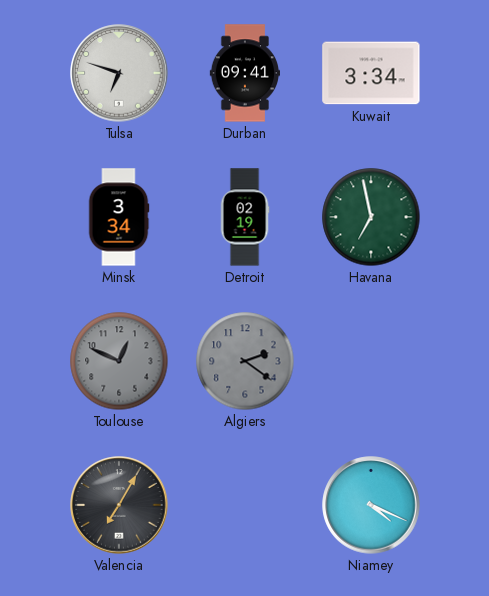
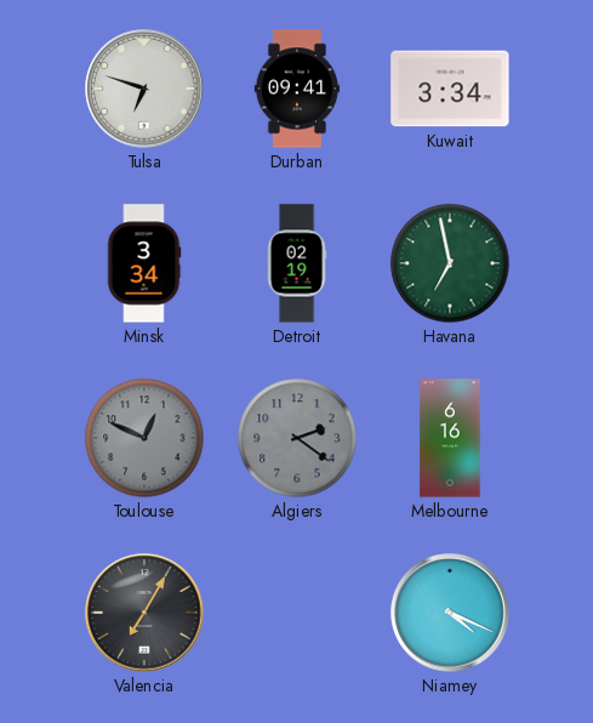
Melbourne: none -> 6:16 (450, 438)
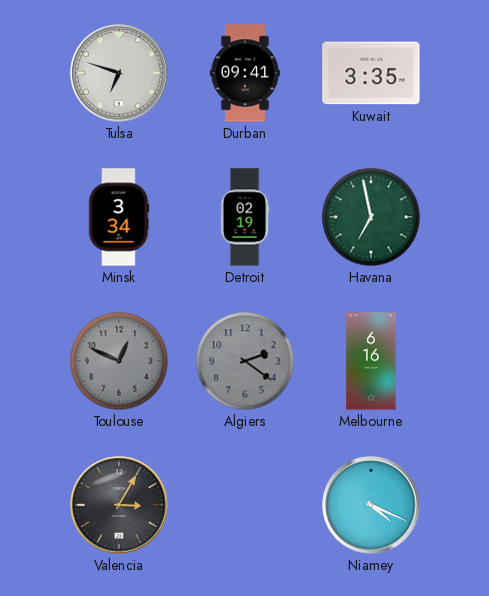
Kuwait: 3:34 -> 3:35 (371, 73)
Valencia: 7:05 -> 3:05 (119, 505)
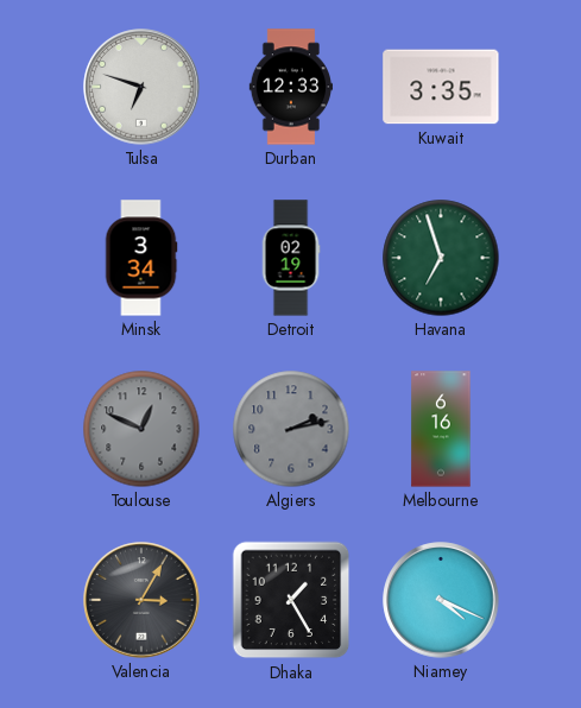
Durban: 09:41 -> 12:33 (290, 87)
Havana: 6:58 -> 6:57 (441, 258)
Algiers: 2:21 -> 2:13 (291, 429)
Dhaka: none -> 1:25 (291, 600)
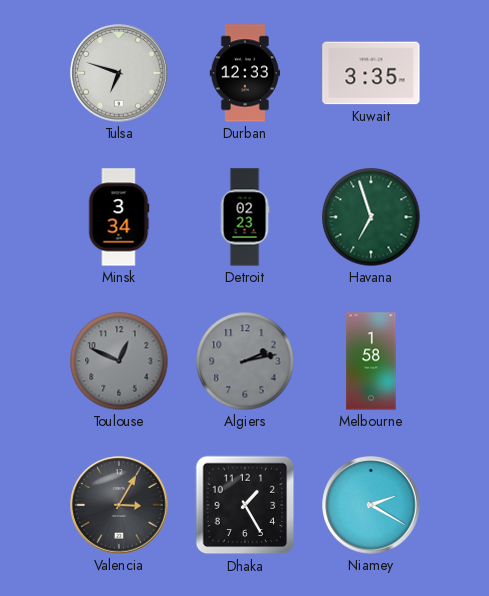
Detroit: 02:19 -> 02:23 (245, 217)
Melbourne: 6:16 -> 1:58 (371, 361)
Niamey: 4:19 -> 2:20 (371, 505)
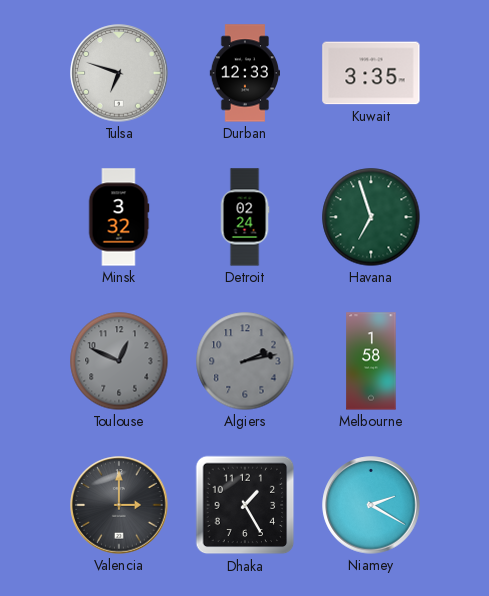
Minsk: 3:34 -> 3:32 (119, 217)
Detroit: 02:23 -> 02:24 (245, 217)
Valencia: 3:05 -> 3:00 (119, 505)
